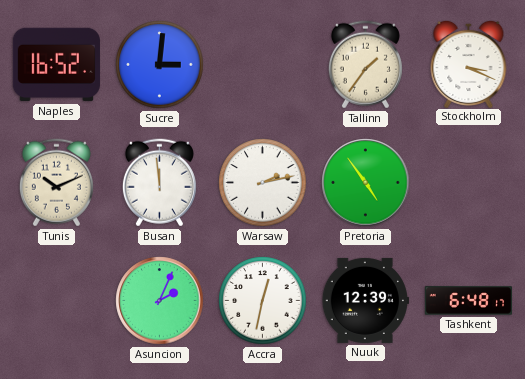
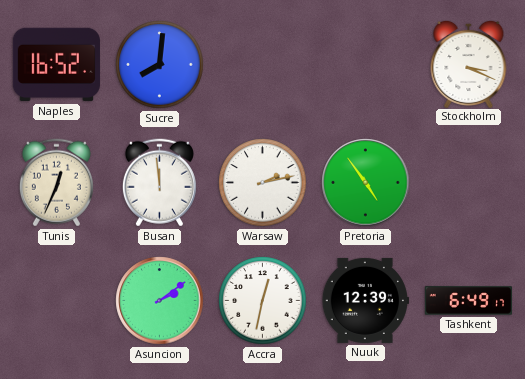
Sucre: 3:01 -> 8:01 (160, 65)
Tallinn: 1:36 -> none (365, 65)
Tunis: 10:11 -> 12:34 (56, 183)
Asuncion: 2:04 -> 2:09 (160, 301)
Tashkent: 6:48 -> 6:49 (468, 301)
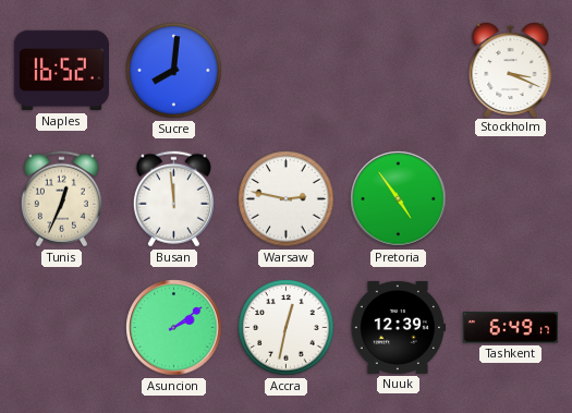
Warsaw: 2:13 -> 2:47 (287, 199)
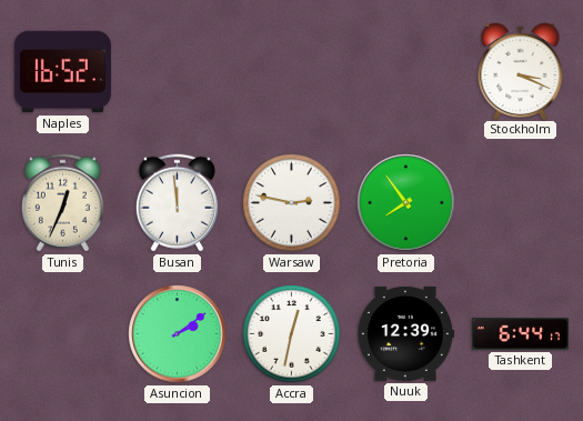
Sucre: 8:01 -> none (174, 71)
Pretoria: 4:54 -> 7:54 (406, 203)
Tashkent: 6:49 -> 6:44 (520, 334)
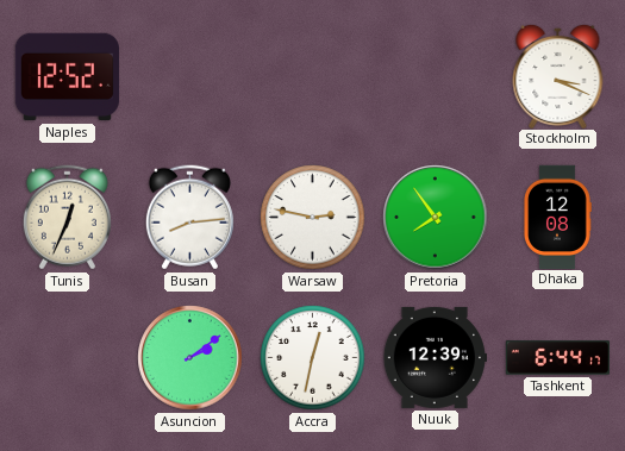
Naples: 16:52 -> 12:52 (67, 77)
Busan: 11:59 -> 8:14 (189, 218)
Dhaka: none -> 12:08 (558, 217)
